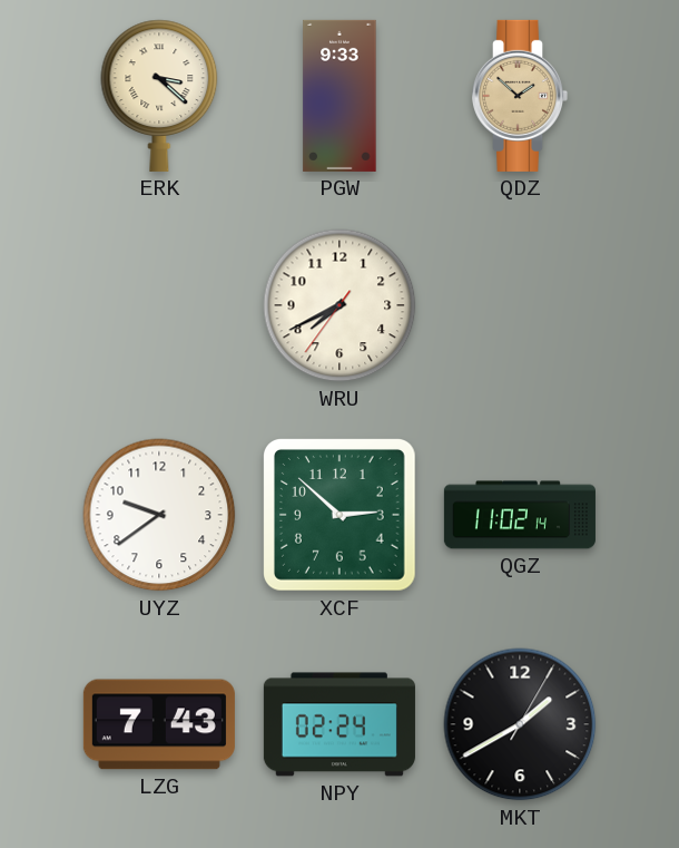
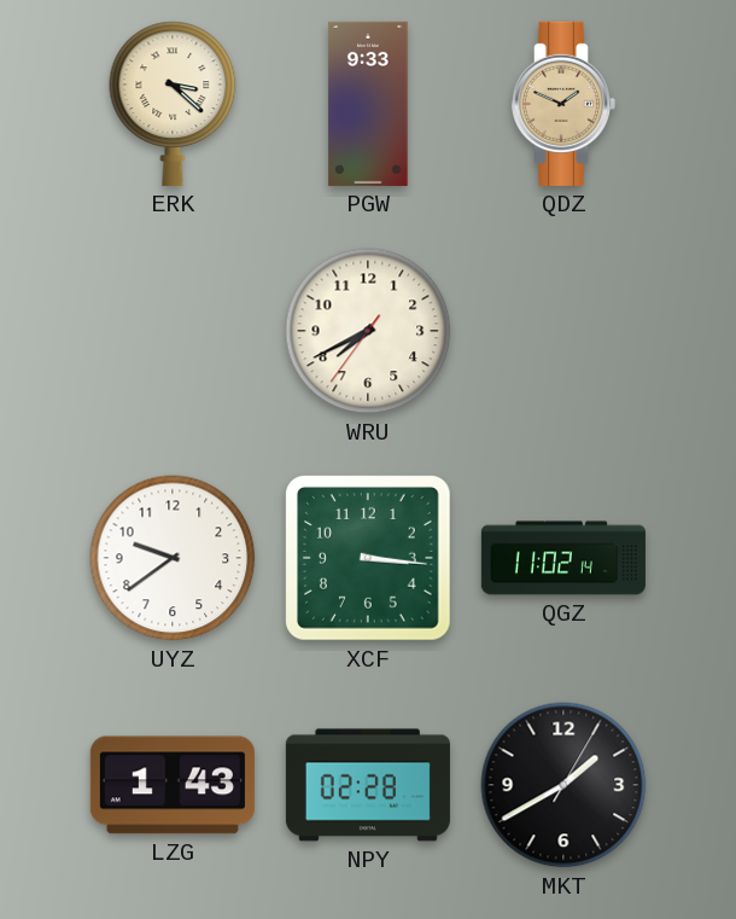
QDZ: 1:52 -> 1:49 (565, 104)
XCF: 2:52 -> 3:16 (369, 559)
LZG: 7:43 -> 1:43 (173, 785)
NPY: 02:24 -> 02:28 (368, 785)
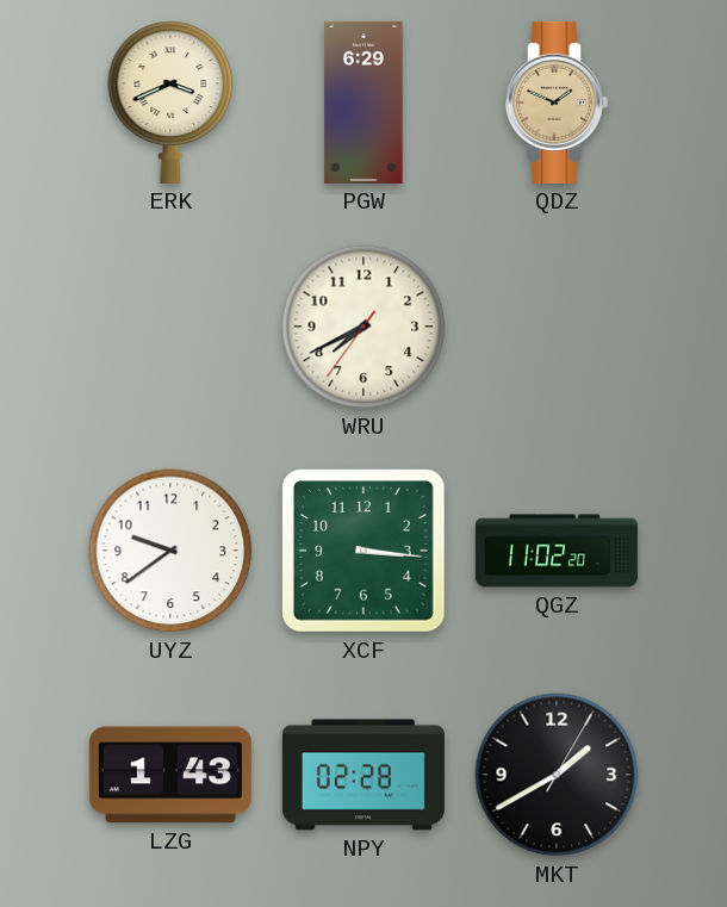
ERK: 3:22 -> 3:41 (170, 102)
PGW: 9:33 -> 6:29 (363, 102)
QGZ: 11:02:14 -> 11:02:20 (557, 551)
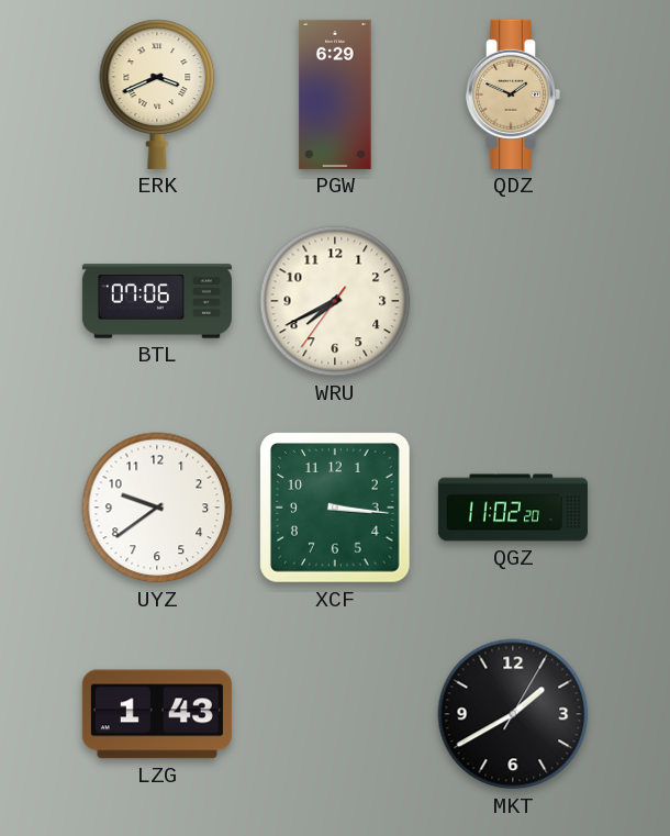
BTL: none -> 07:06 (157, 301)
NPY: 02:28 -> none (363, 775)
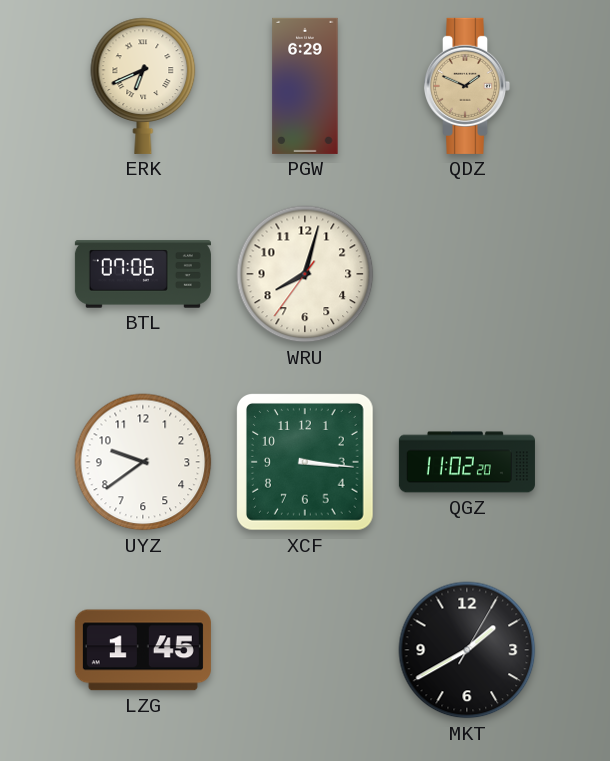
ERK: 3:41 -> 6:41 (143, 86)
WRU: 7:40 -> 8:02 (305, 274)
LZG: 1:43 -> 1:45 (143, 650)
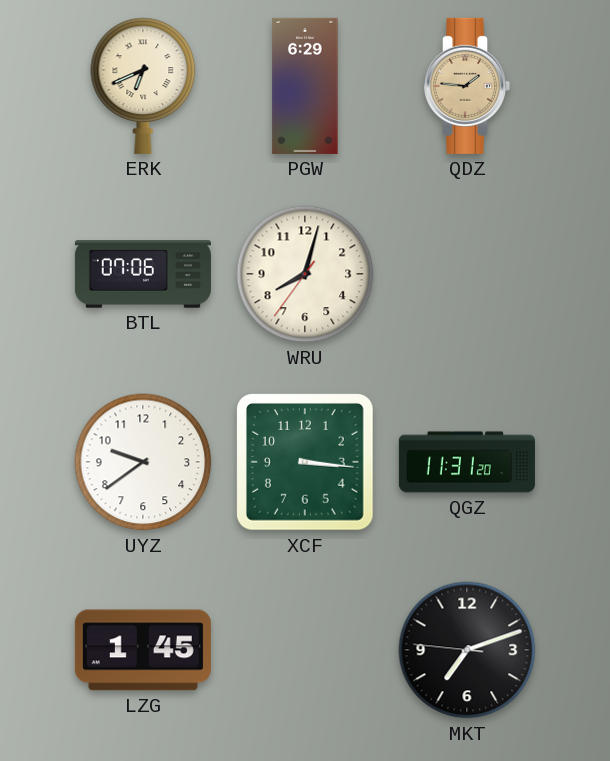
QDZ: 1:49 -> 1:46 (468, 86)
QGZ: 11:02 -> 11:31 (467, 462)
MKT: 1:40 -> 7:11 (467, 650)
